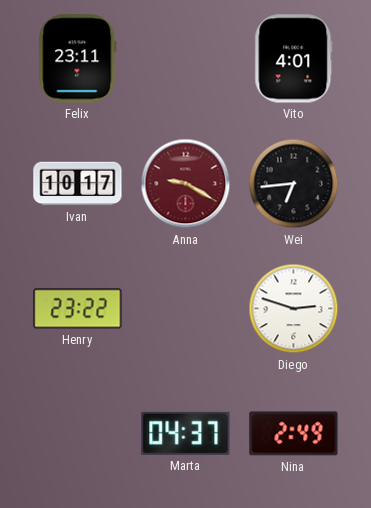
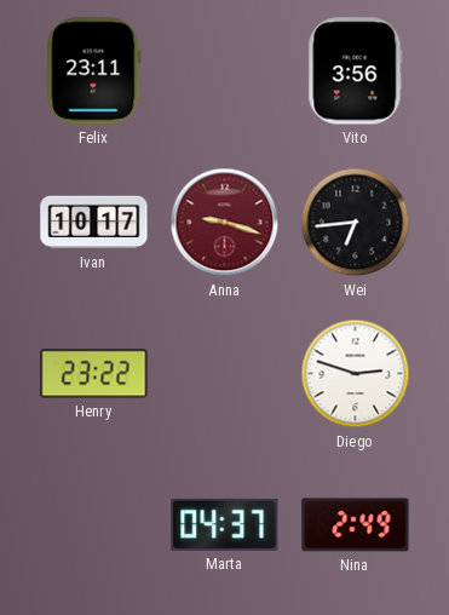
Vito: 4:01 -> 3:56 (356, 71)
Anna: 9:20 -> 9:18 (225, 223)
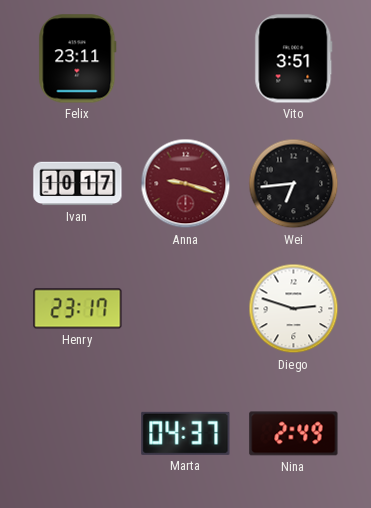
Vito: 3:56 -> 3:51 (294, 59)
Henry: 23:22 -> 23:17 (78, 309)
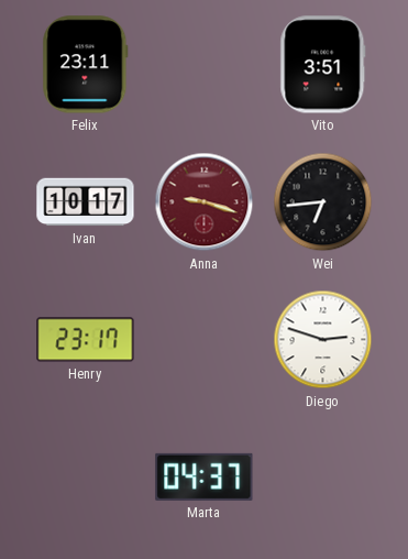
Nina: 2:49 -> none (294, 434)
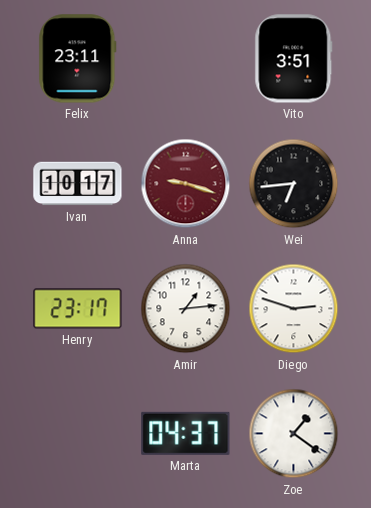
Amir: none -> 1:14 (186, 309)
Zoe: none -> 1:21 (294, 434)
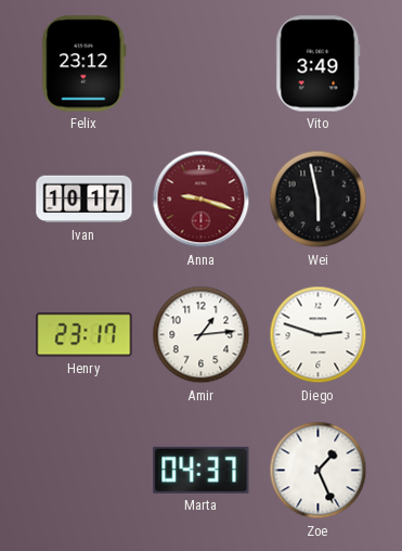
Felix: 23:11 -> 23:12 (85, 64)
Vito: 3:51 -> 3:49 (319, 64)
Wei: 6:44 -> 5:58 (319, 200)
Zoe: 1:21 -> 1:26 (319, 471)
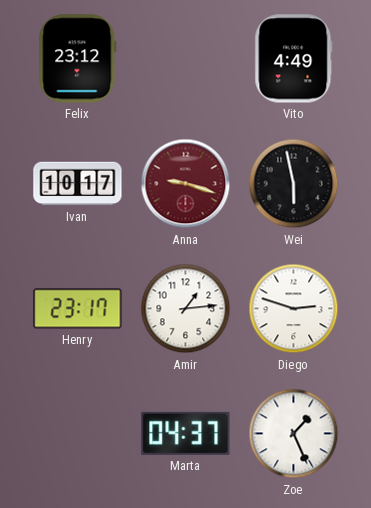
Vito: 3:49 -> 4:49 (294, 59)
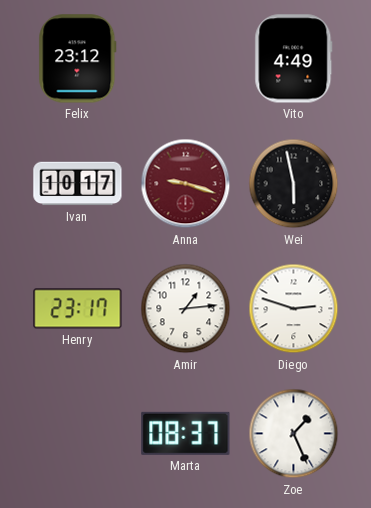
Marta: 04:37 -> 08:37 (186, 433)
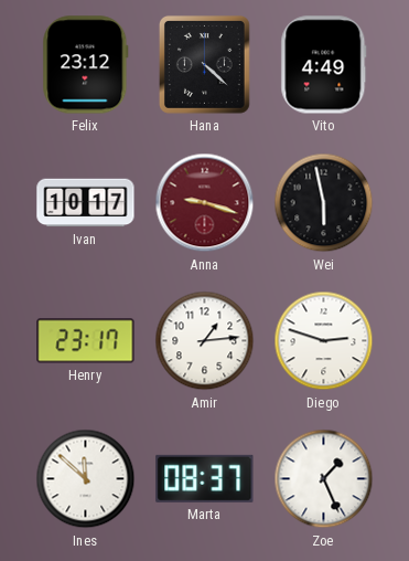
Hana: none -> 4:22 (204, 64)
Ines: none -> 11:52 (86, 479)
